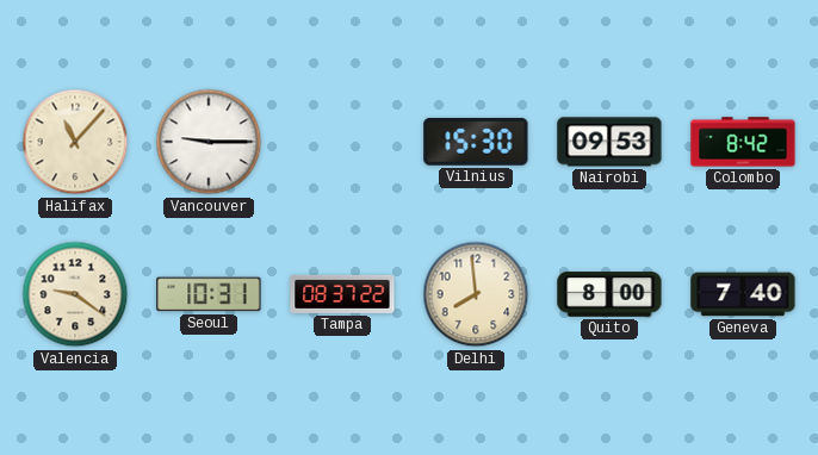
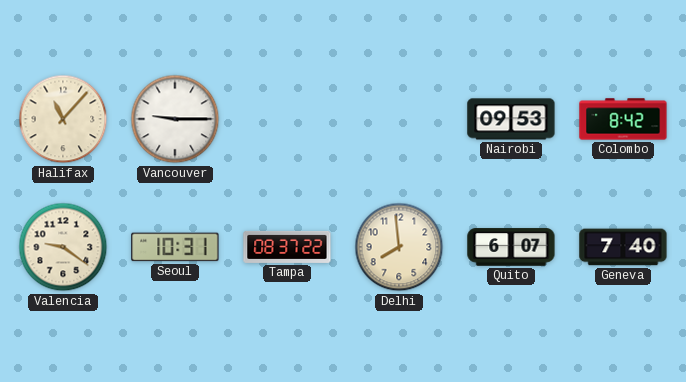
Vilnius: 15:30 -> none (476, 142)
Quito: 8:00 -> 6:07 (511, 247)
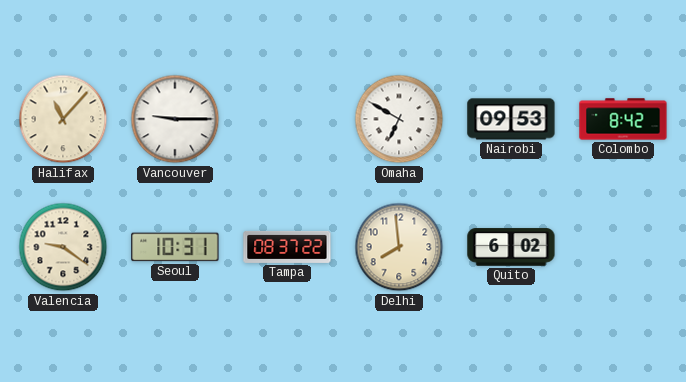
Omaha: none -> 6:50 (399, 119)
Quito: 6:07 -> 6:02 (511, 247)
Geneva: 7:40 -> none (623, 247)
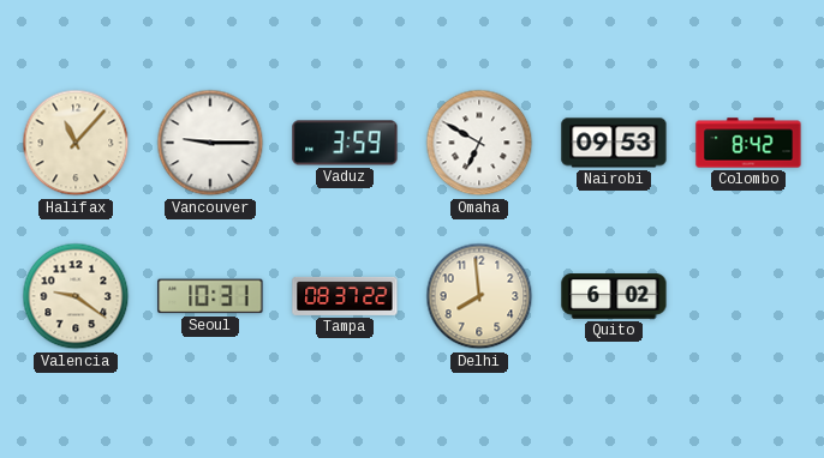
Vaduz: none -> 3:59 (345, 143)
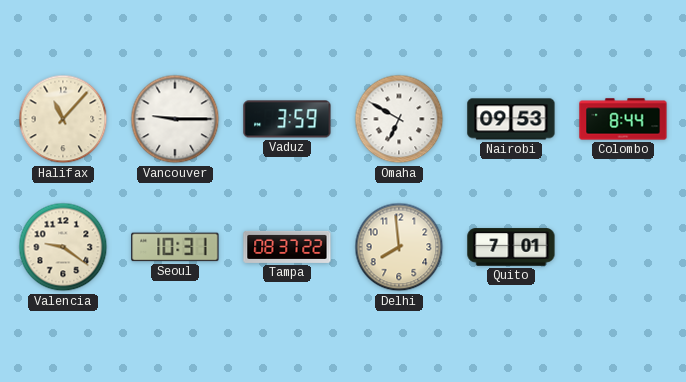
Colombo: 8:42 -> 8:44 (623, 119)
Quito: 6:02 -> 7:01 (511, 247)
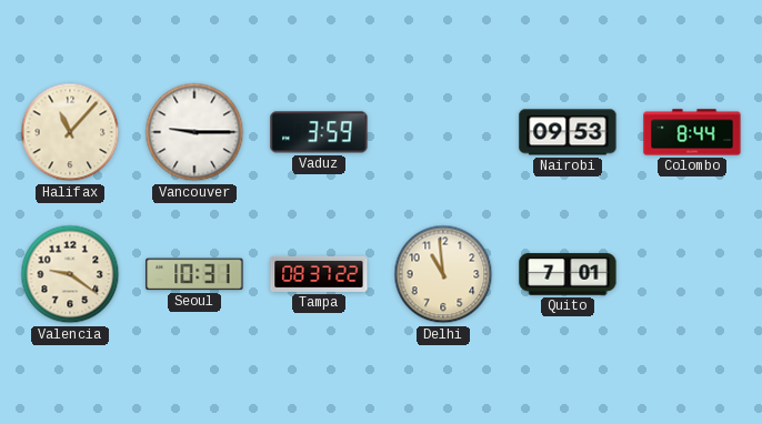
Omaha: 6:50 -> none (399, 119)
Delhi: 7:59 -> 10:59 (443, 274)
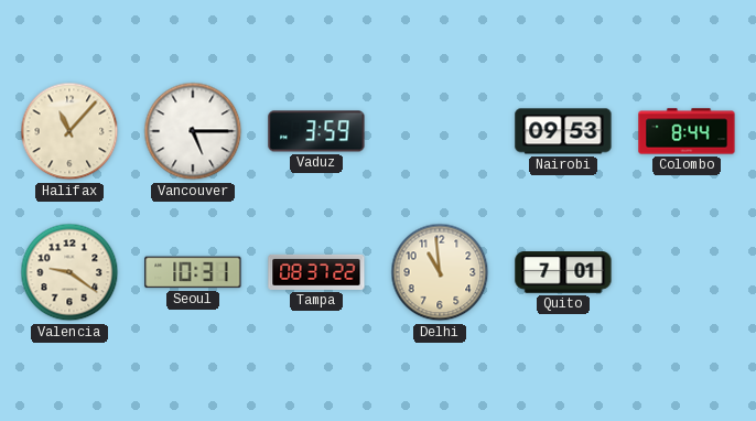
Vancouver: 9:15 -> 5:15 (193, 131)
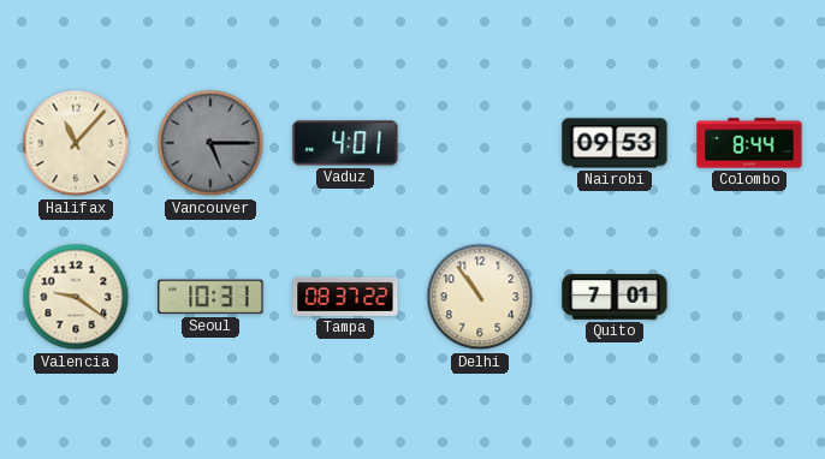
Vancouver dial: white -> grey (210, 143)
Vaduz: 3:59 -> 4:01 (345, 143)
Delhi: 10:59 -> 10:54 (480, 297)
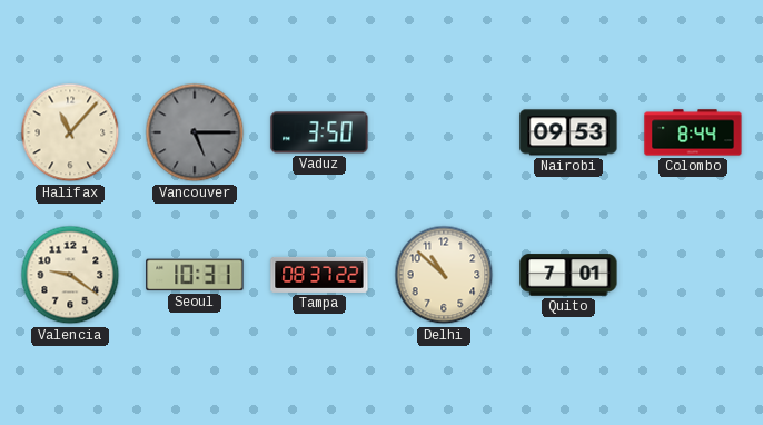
Vaduz: 4:01 -> 3:50 (319, 132)
Delhi: 10:54 -> 10:52 (444, 275)
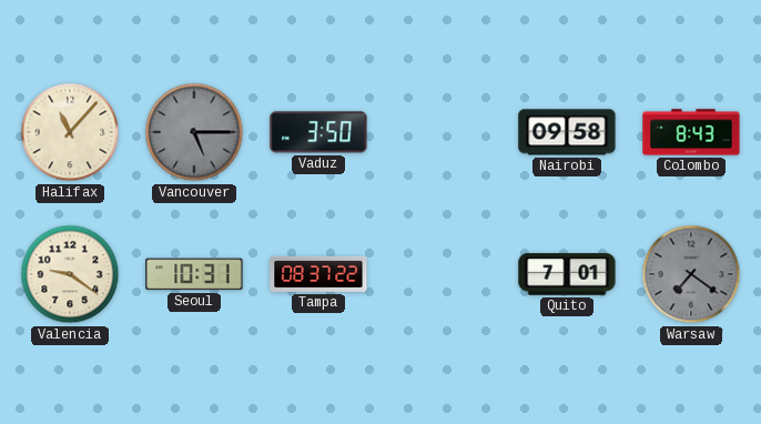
Nairobi: 09:53 -> 09:58 (567, 132)
Colombo: 8:44 -> 8:43 (691, 132)
Delhi: 10:52 -> none (444, 275)
Warsaw: none -> 7:21 (691, 274)
